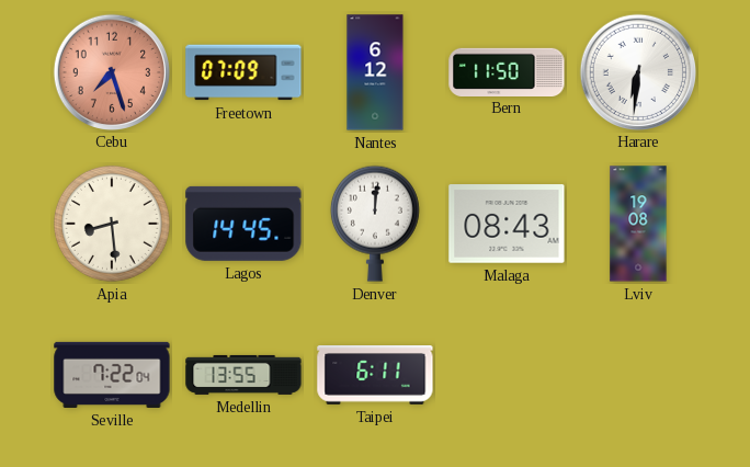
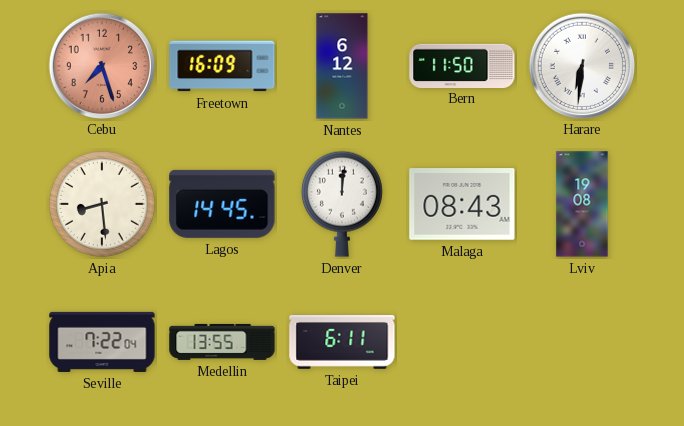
Freetown: 07:09 -> 16:09 (222, 66)
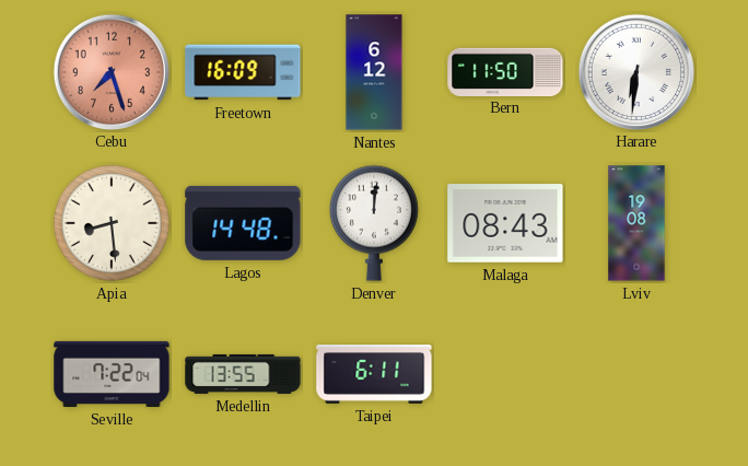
Lagos: 14:45 -> 14:48 (243, 223)
